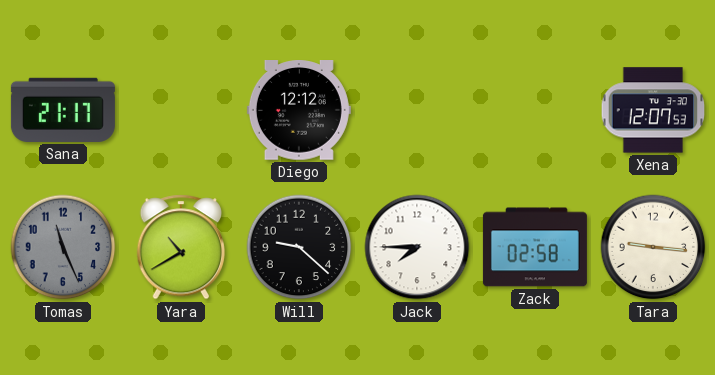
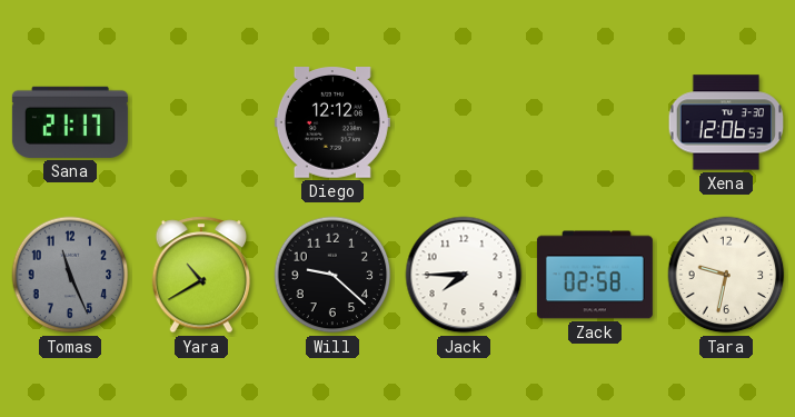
Xena: 12:07 -> 12:06 (726, 122)
Tara: 9:16 -> 9:32 (726, 275)
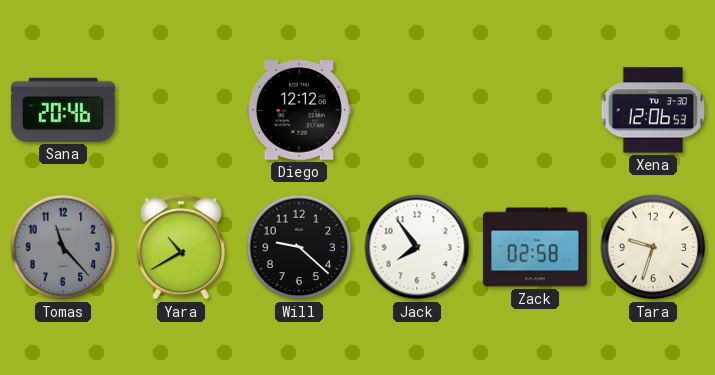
Sana: 21:17 -> 20:46 (63, 110)
Tomas: 11:26 -> 11:23 (63, 247)
Jack: 7:45 -> 7:54 (417, 247)
Tara: 9:32 -> 9:33 (653, 247)
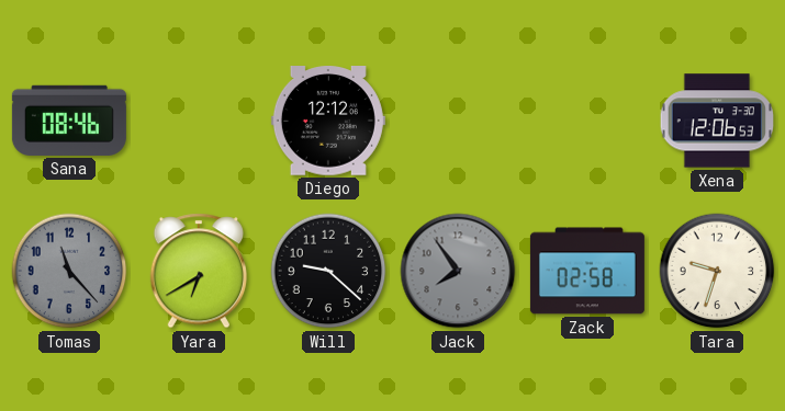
Sana: 20:46 -> 08:46 (69, 121)
Yara: 10:40 -> 6:40 (199, 271)
Jack dial: white -> grey (458, 271)
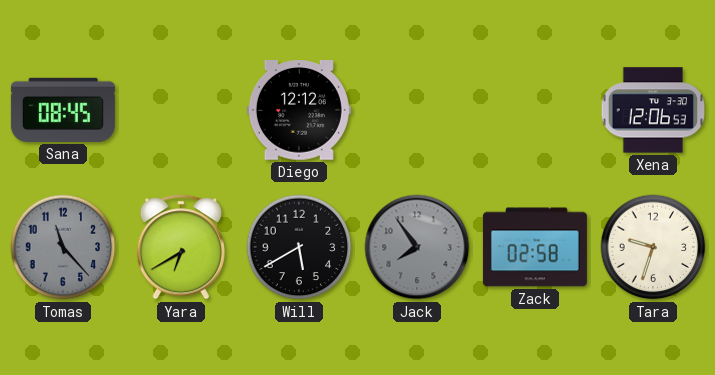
Sana: 08:46 -> 08:45 (63, 110)
Will: 9:22 -> 5:40 (299, 247)
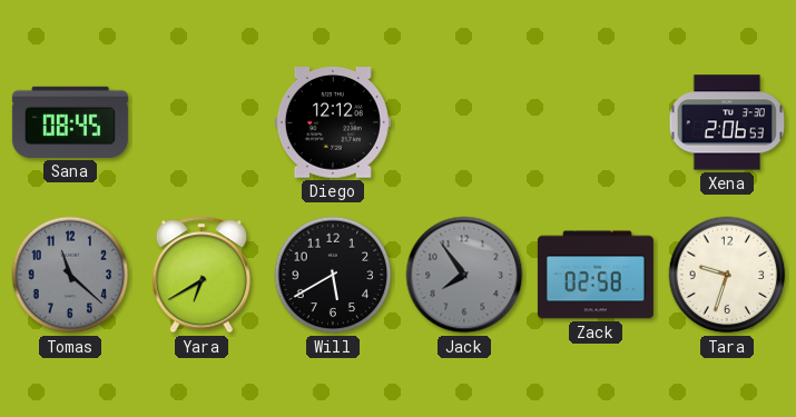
Xena: 12:06 -> 2:06 (727, 122)
Tomas: 11:23 -> 11:22 (70, 275)
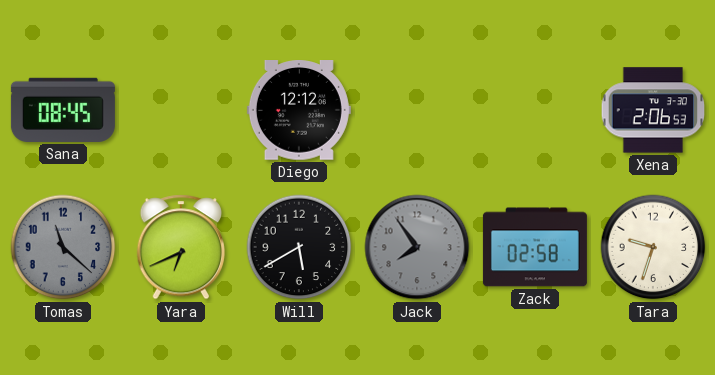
Yara: 6:40 -> 6:41 (181, 247)
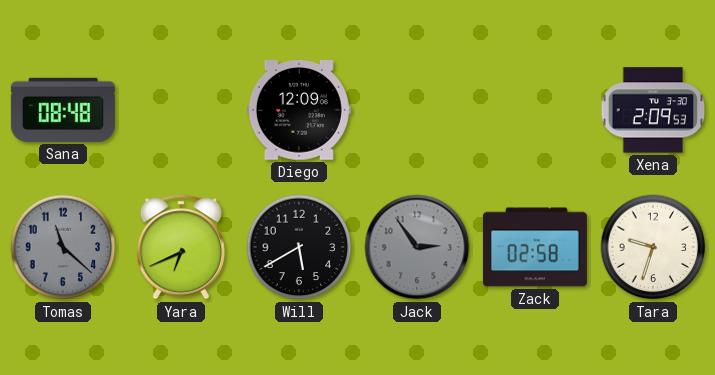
Sana: 08:45 -> 08:48 (63, 110)
Diego: 12:12 -> 12:09 (299, 111)
Xena: 2:06 -> 2:09 (653, 110)
Jack: 7:54 -> 2:54 (417, 247)
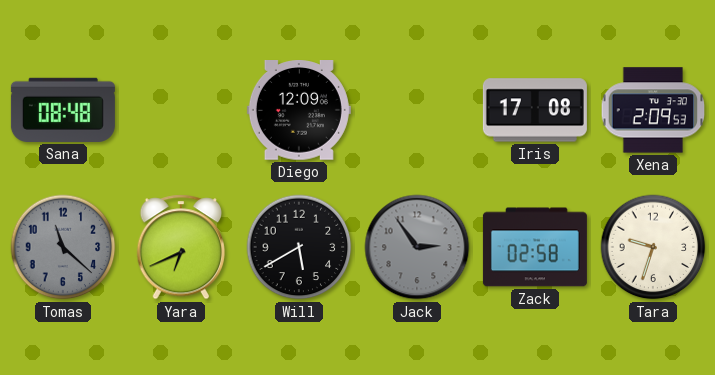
Iris: none -> 17:08 (535, 110)
